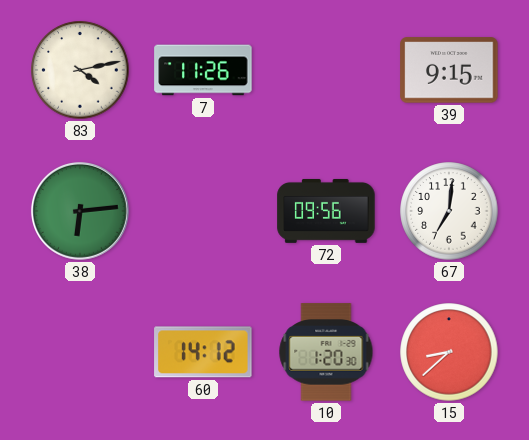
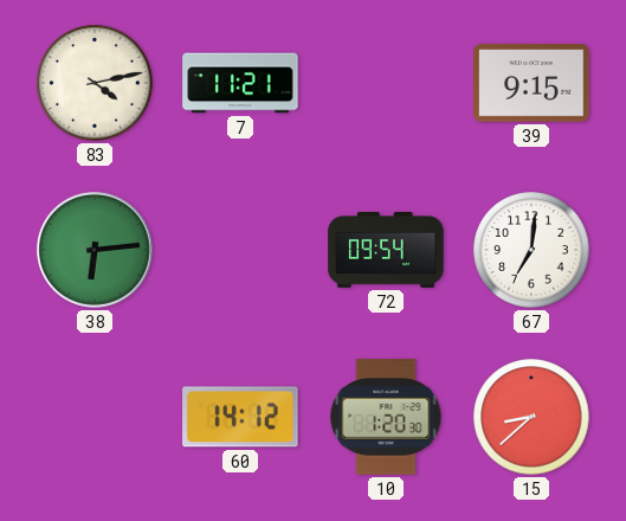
7: 11:26 -> 11:21 (240, 83)
72: 09:56 -> 09:54 (386, 250)
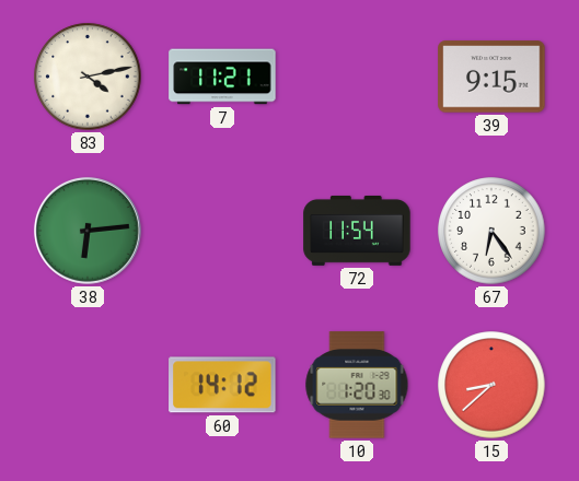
72: 09:54 -> 11:54 (357, 231)
67: 7:01 -> 6:24 (491, 231)
